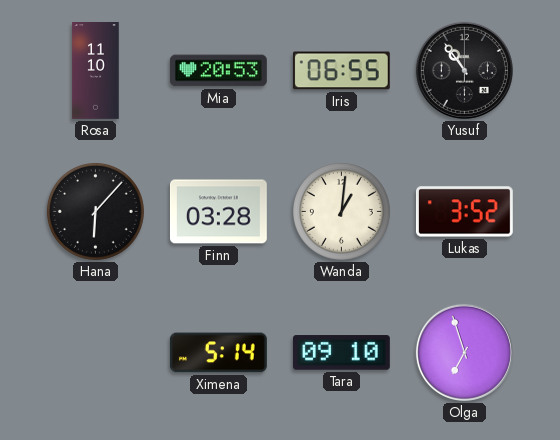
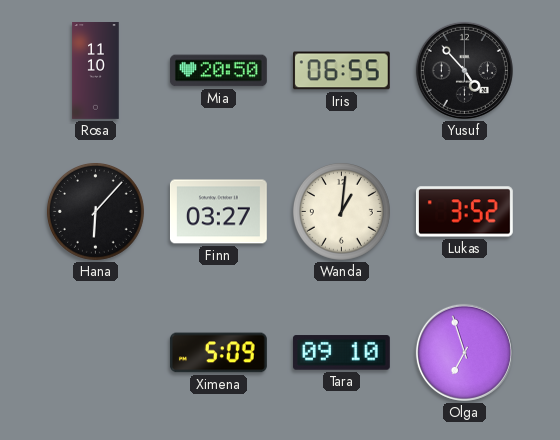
Mia: 20:53 -> 20:50 (218, 71)
Yusuf: 10:54 -> 4:53 (464, 70)
Finn: 03:28 -> 03:27 (218, 212)
Ximena: 5:14 -> 5:09 (218, 353)
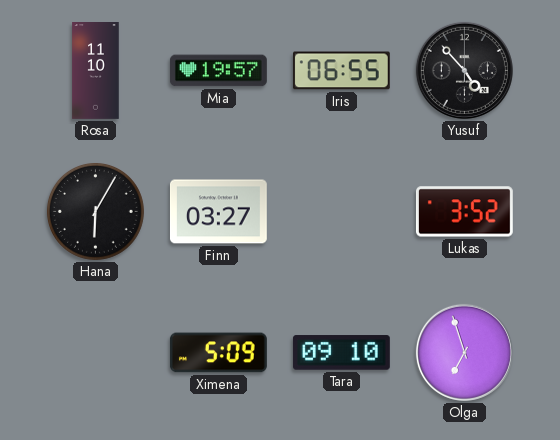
Mia: 20:50 -> 19:57 (218, 71)
Hana: 6:07 -> 6:05 (95, 211)
Wanda: 1:01 -> none (341, 211)
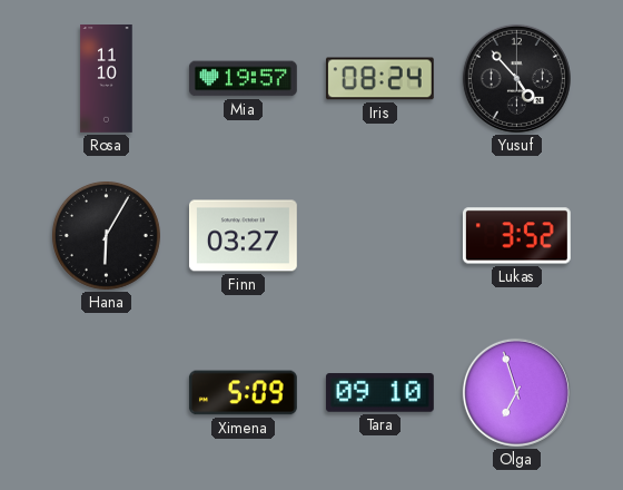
Iris: 06:55 -> 08:24 (379, 79)
